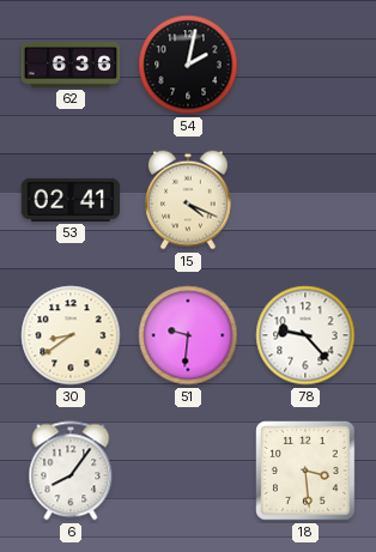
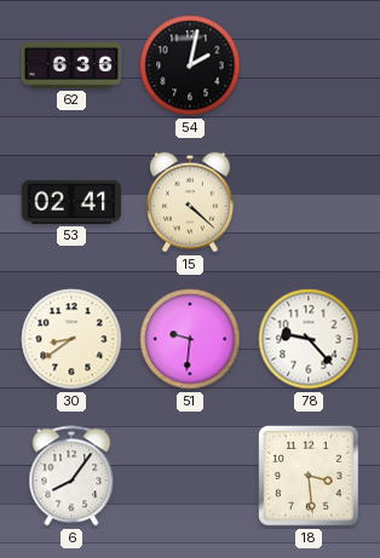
15: 4:19 -> 4:22 (191, 202)
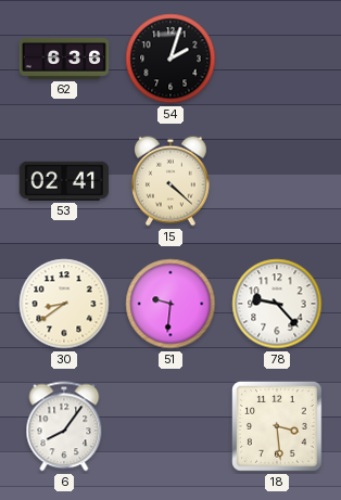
54: 2:02 -> 2:03 (171, 59)
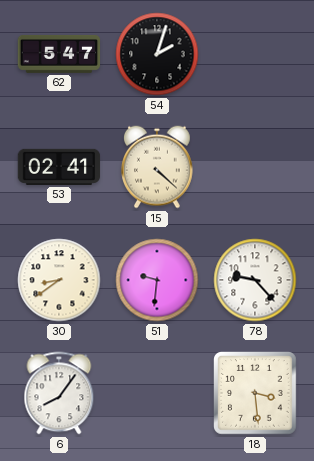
62: 6:36 -> 5:47 (59, 54)
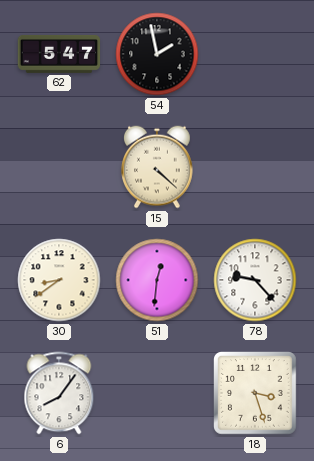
54: 2:03 -> 1:58 (157, 54)
53: 02:41 -> none (59, 167)
51: 9:31 -> 12:31 (157, 280)
18: 3:29 -> 3:27 (255, 393)
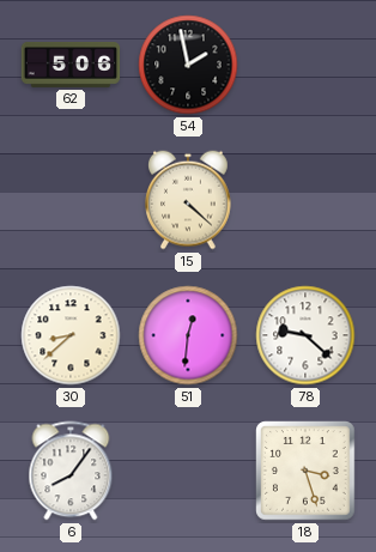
62: 5:47 -> 5:06 (71, 65)
30: 8:39 -> 8:38 (71, 335)
78: 9:23 -> 9:22 (305, 335)
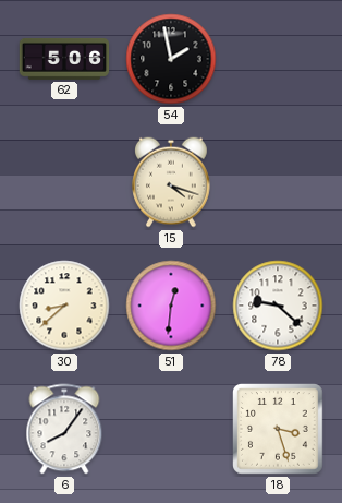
15: 4:22 -> 4:18 (172, 182)
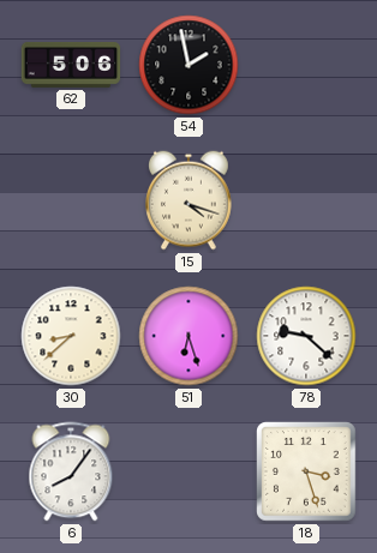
51: 12:31 -> 6:27 (188, 336)
